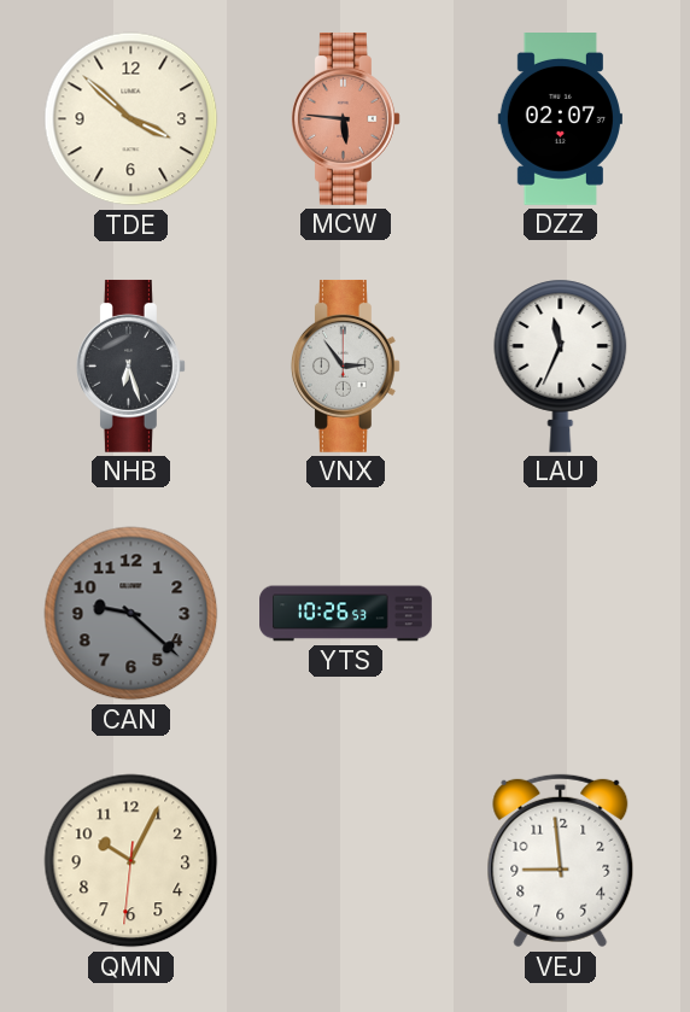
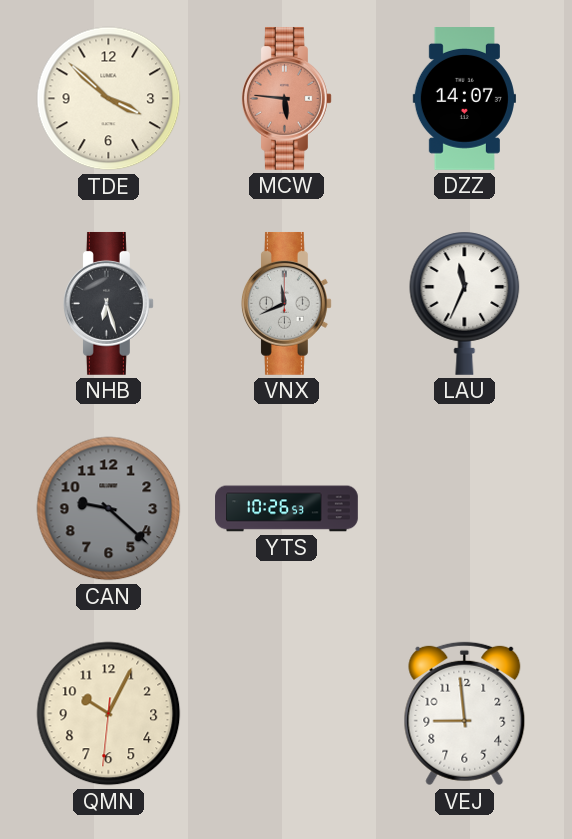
DZZ: 02:07 -> 14:07 (464, 99)
VNX: 2:54 -> 11:41 (286, 303)
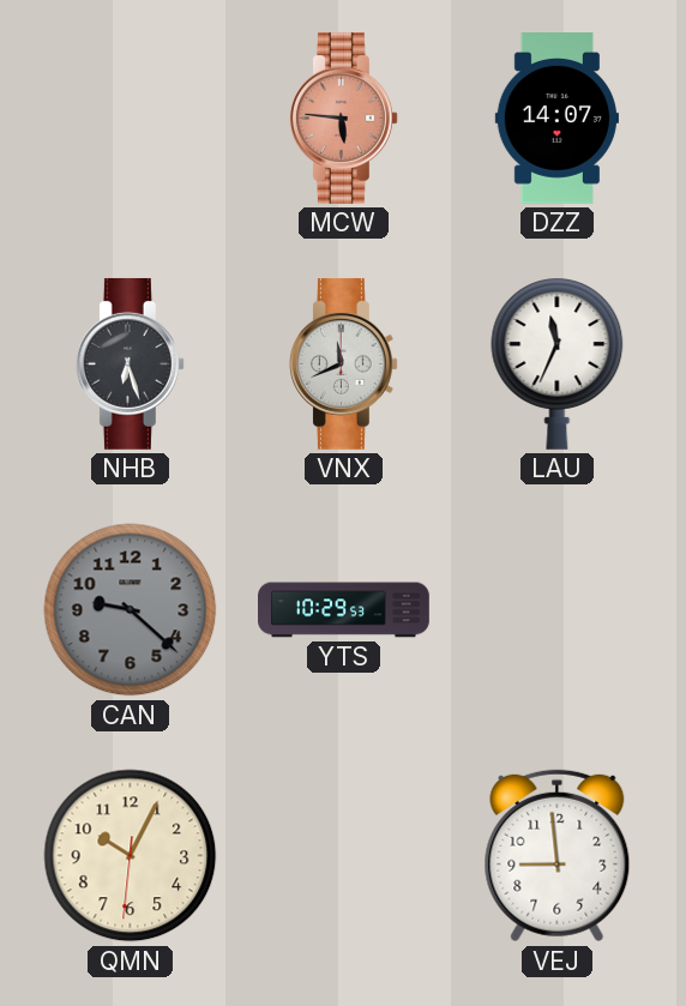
TDE: 3:52 -> none (109, 99)
YTS: 10:26 -> 10:29 (344, 610)
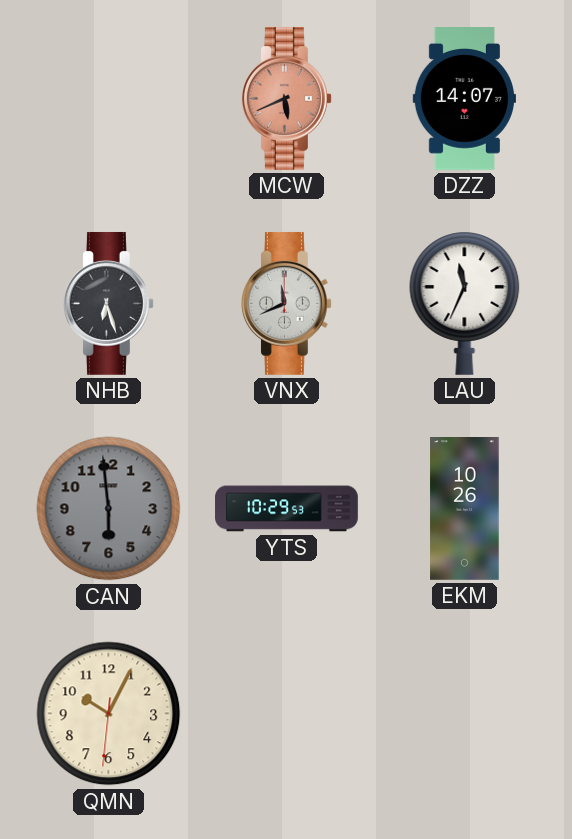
MCW: 5:46 -> 5:41 (286, 98)
CAN: 9:22 -> 5:59 (109, 509)
EKM: none -> 10:26 (465, 509)
VEJ: 8:59 -> none (558, 856)
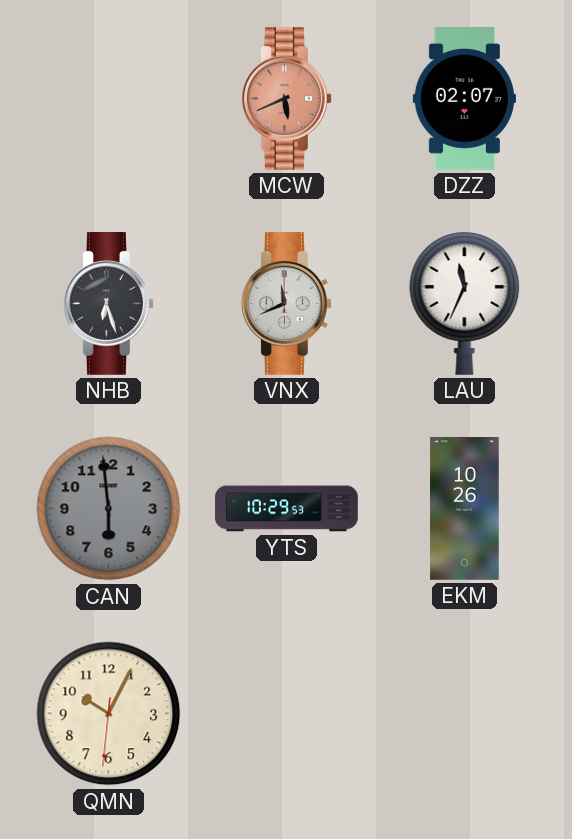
DZZ: 14:07 -> 02:07 (464, 99)
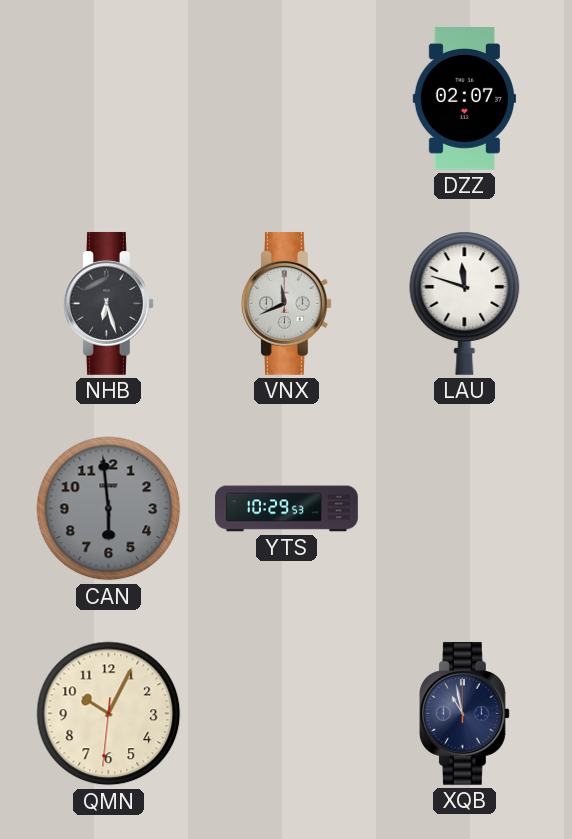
MCW: 5:41 -> none (286, 98)
LAU: 11:34 -> 11:48 (465, 303)
EKM: 10:26 -> none (465, 509)
XQB: none -> 10:58 (464, 713)
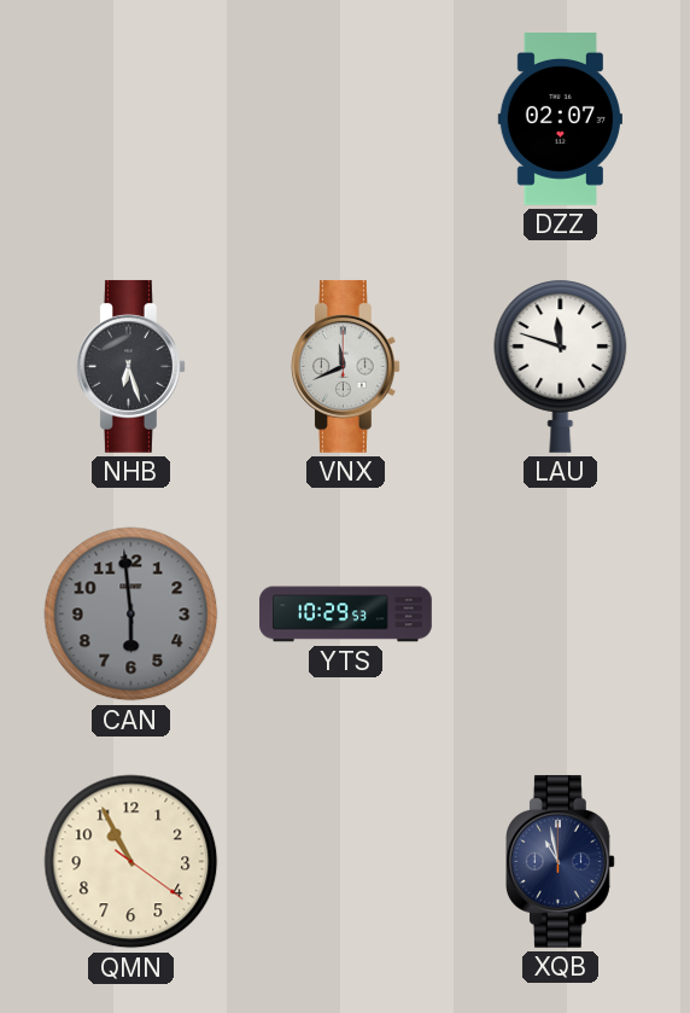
QMN: 10:04 -> 10:55 (131, 862)
